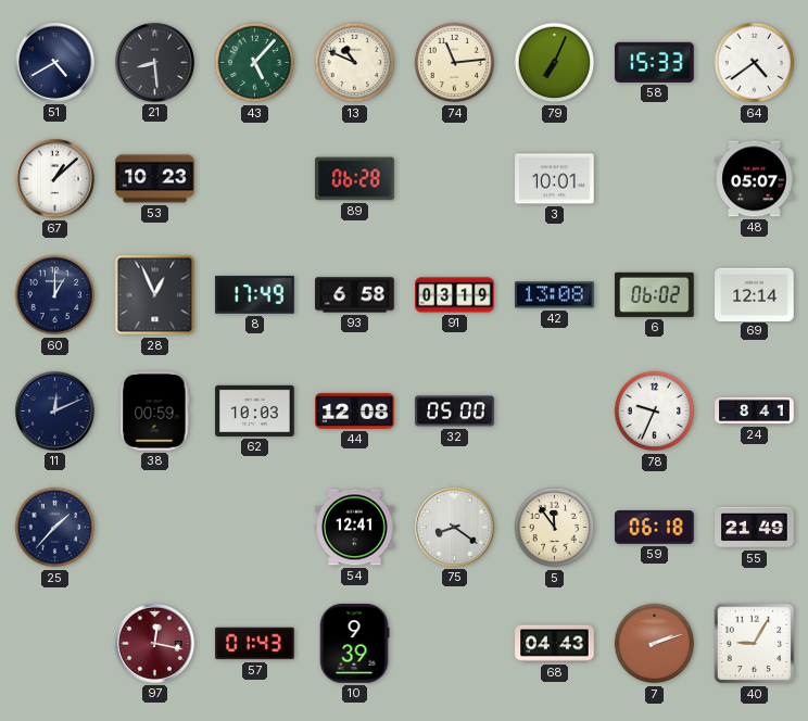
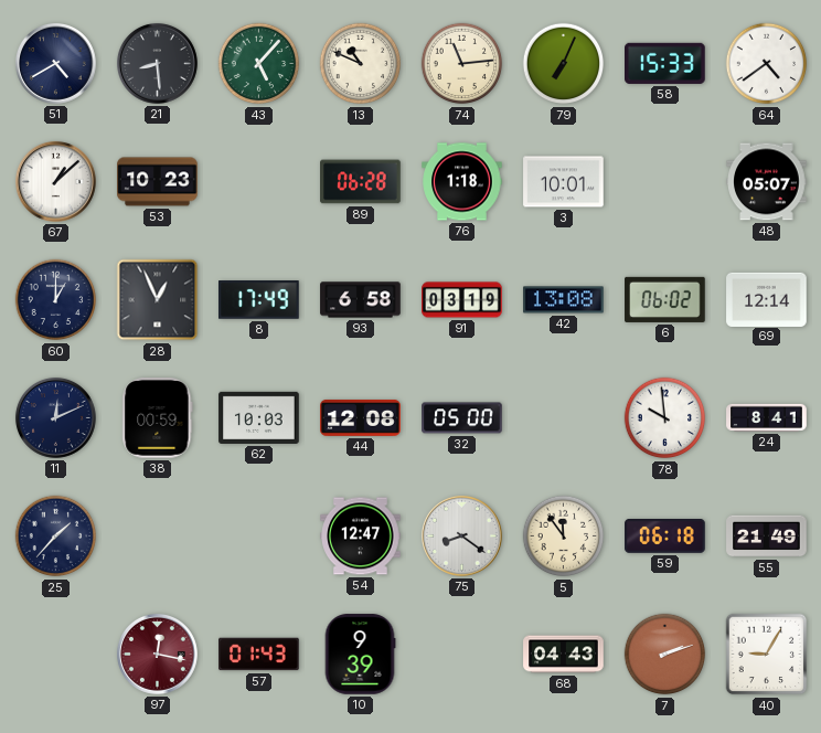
76: none -> 1:18 (462, 182)
78: 9:34 -> 9:59 (665, 418)
54: 12:41 -> 12:47 (361, 537)
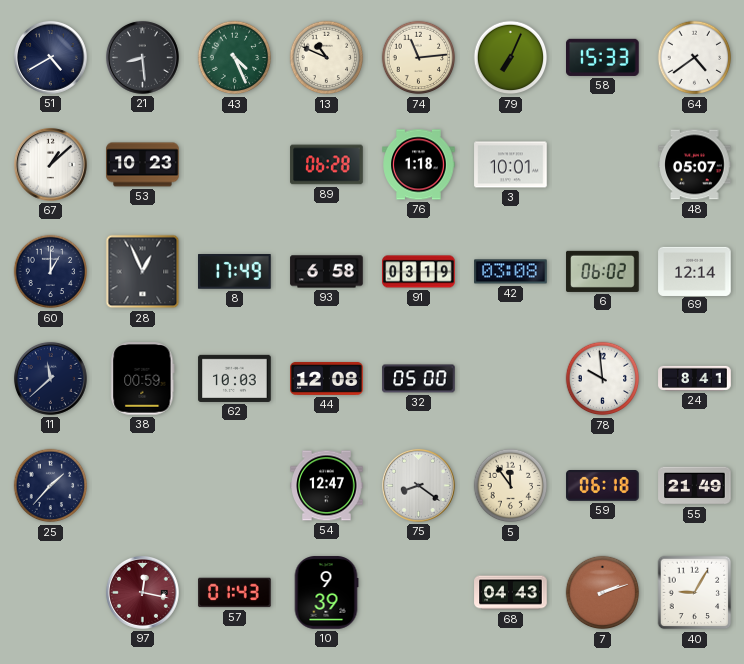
43: 5:07 -> 4:26 (235, 58)
42: 13:08 -> 03:08 (511, 272)
11: 12:11 -> 11:38 (50, 378)
